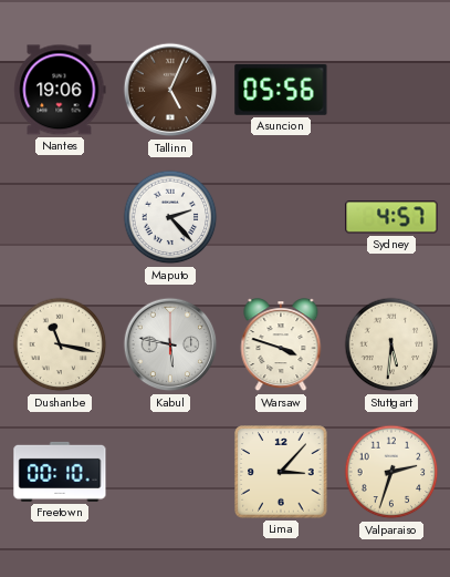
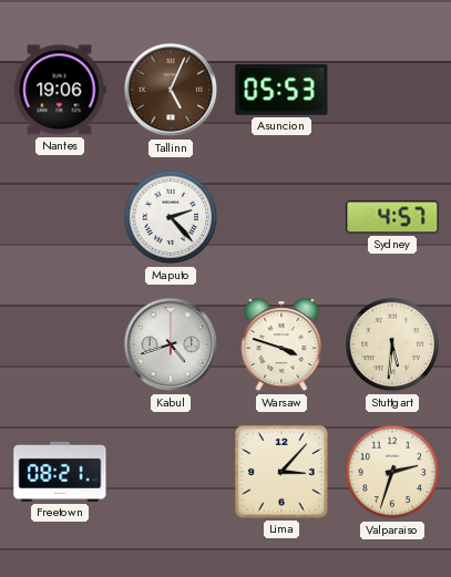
Asuncion: 05:56 -> 05:53 (281, 90)
Dushanbe: 11:17 -> none (60, 344)
Kabul: 5:47 -> 4:42 (171, 344)
Freetown: 00:10 -> 08:21 (60, 472)
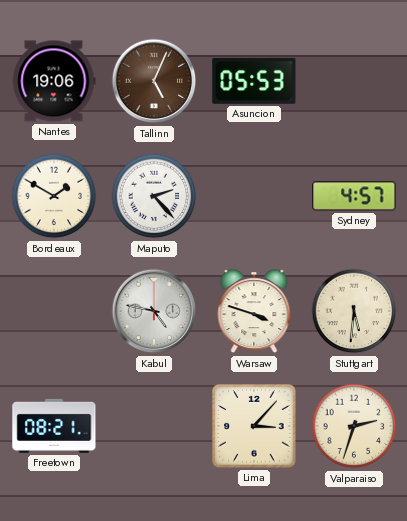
Bordeaux: none -> 1:50 (54, 196)
Kabul: 4:42 -> 4:47 (154, 311)
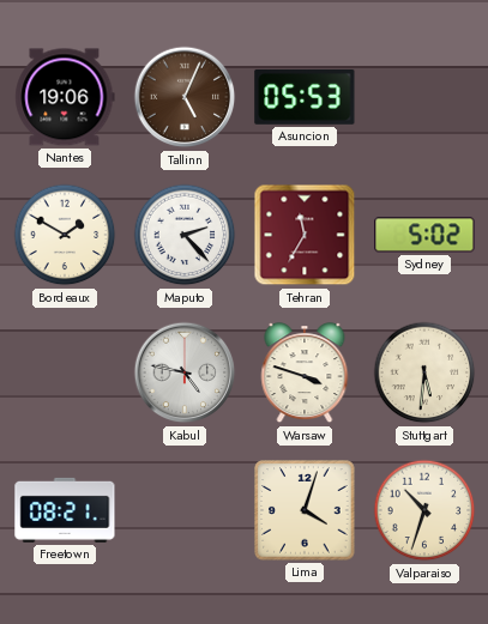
Tehran: none -> 11:35 (305, 235)
Sydney: 4:57 -> 5:02 (424, 235)
Lima: 3:07 -> 4:03 (305, 510)
Valparaiso: 2:33 -> 10:33 (424, 510)
